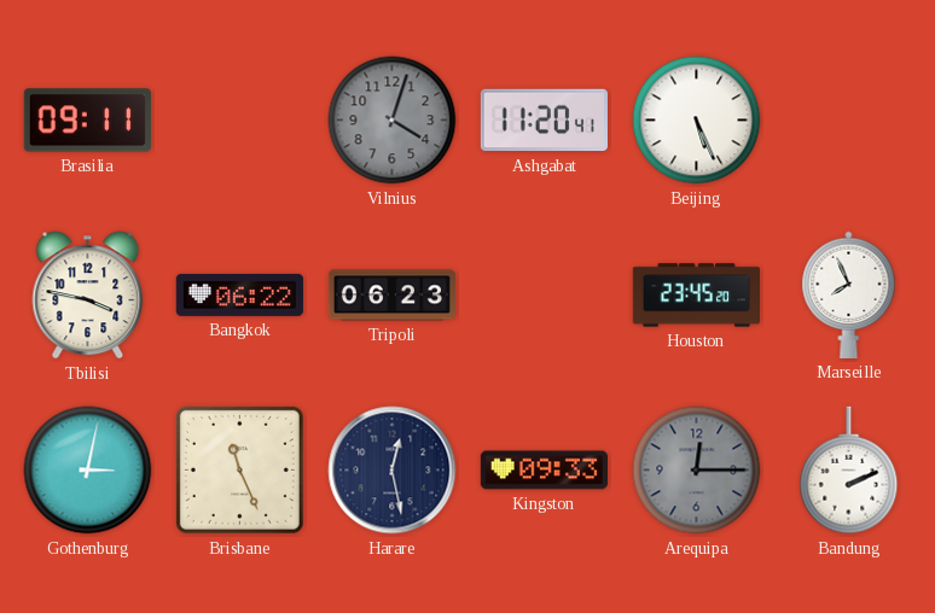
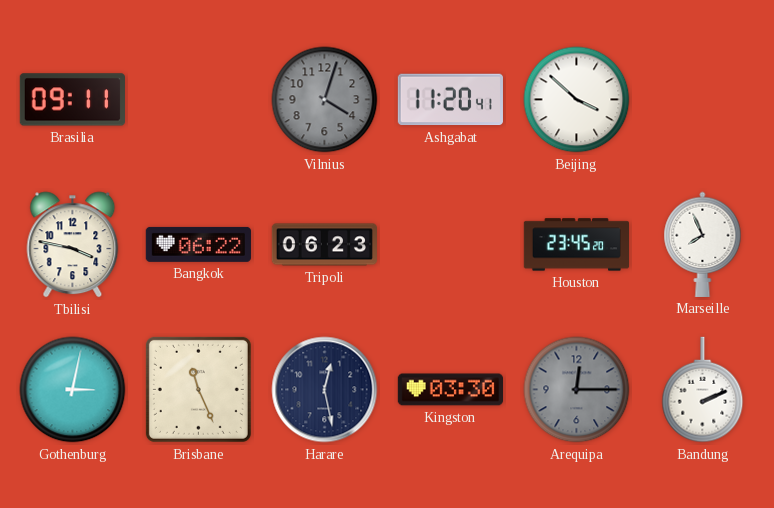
Beijing: 5:26 -> 3:52 (577, 100)
Kingston: 09:33 -> 03:30 (450, 390)
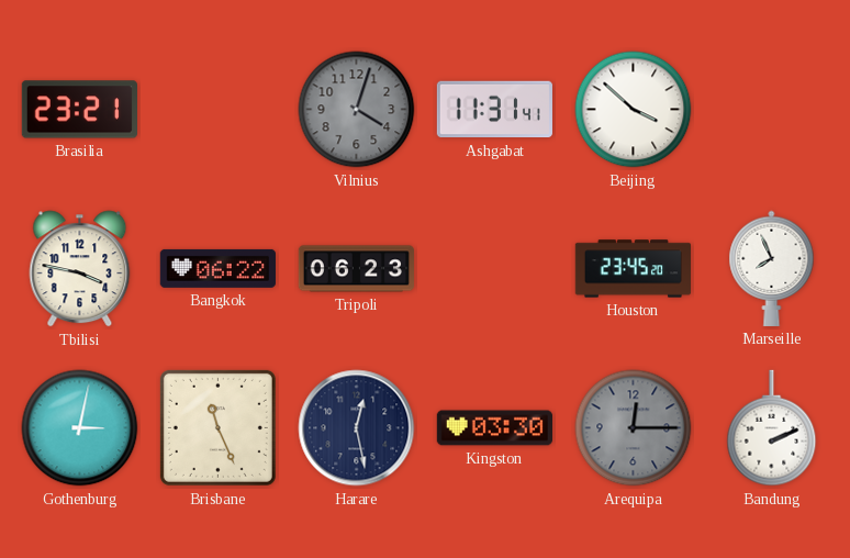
Brasilia: 09:11 -> 23:21 (79, 110)
Ashgabat: 11:20 -> 11:31 (494, 110)
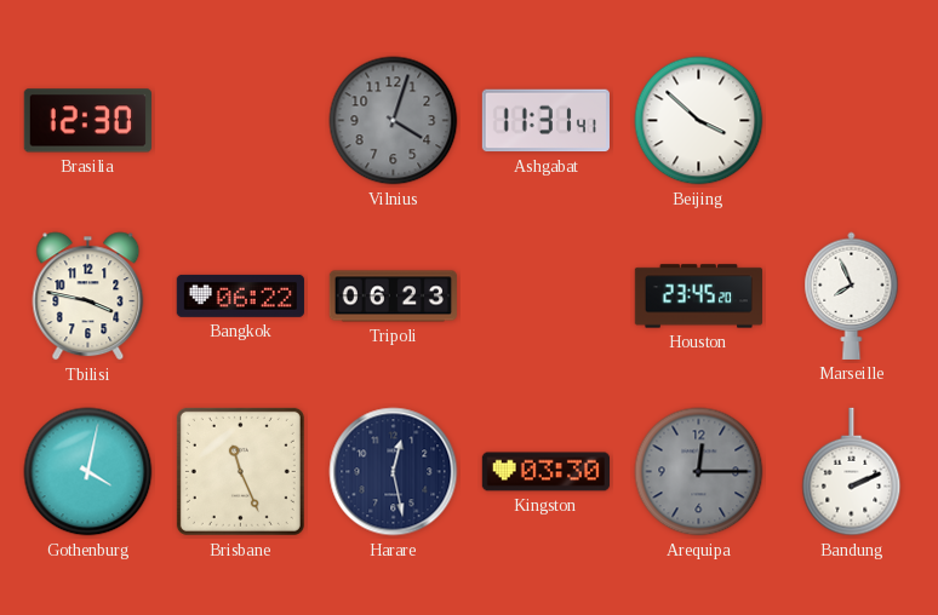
Brasilia: 23:21 -> 12:30 (87, 121)
Gothenburg: 3:02 -> 4:02 (88, 472)
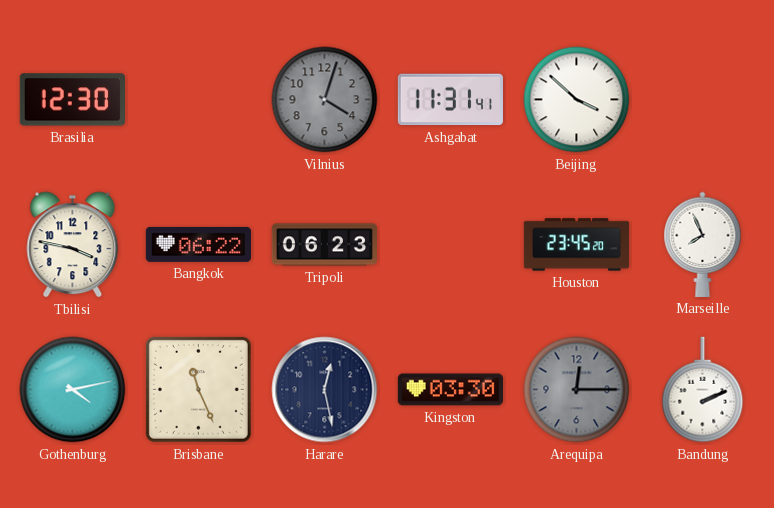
Gothenburg: 4:02 -> 4:13 (73, 390)
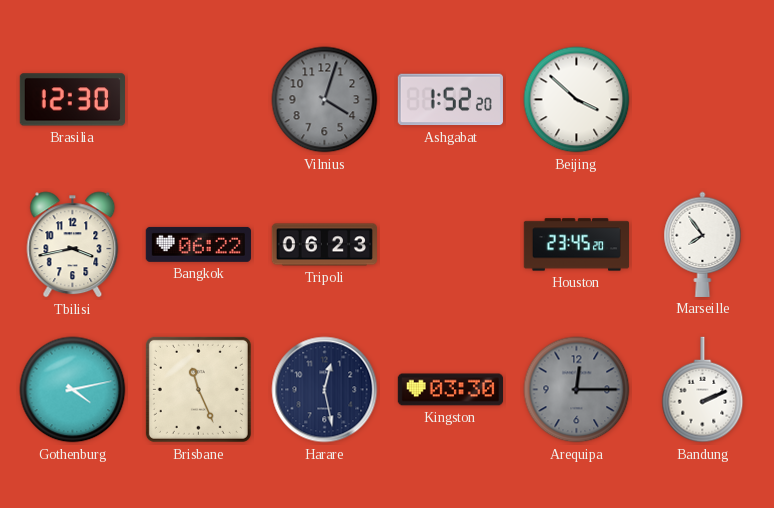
Ashgabat: 11:31 -> 1:52 (450, 100)
Tbilisi: 3:47 -> 3:43 (73, 245)
Marseille: 7:56 -> 7:54 (703, 244)
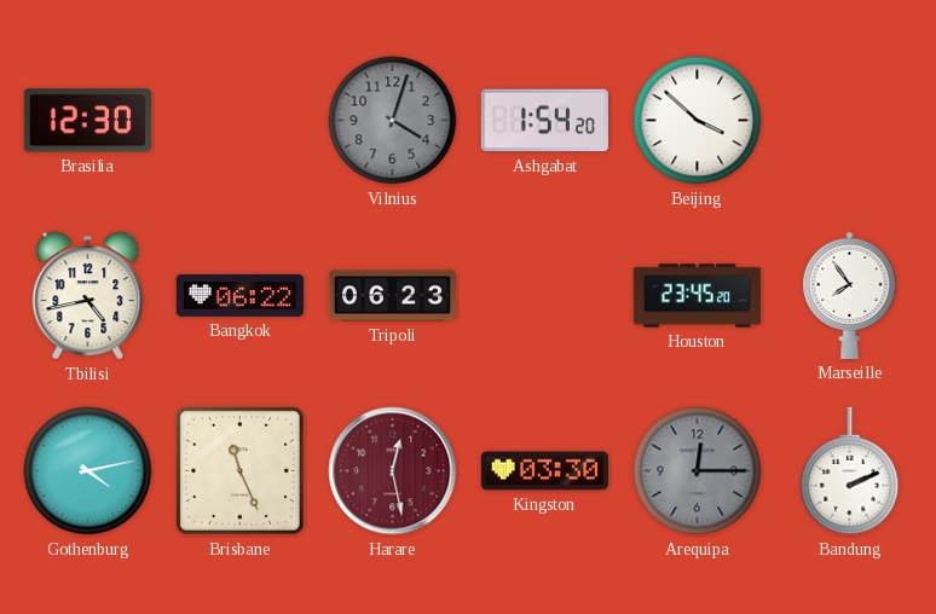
Ashgabat: 1:52 -> 1:54 (544, 121)
Tbilisi: 3:43 -> 4:43 (88, 296)
Harare dial: navy -> burgundy (393, 471)
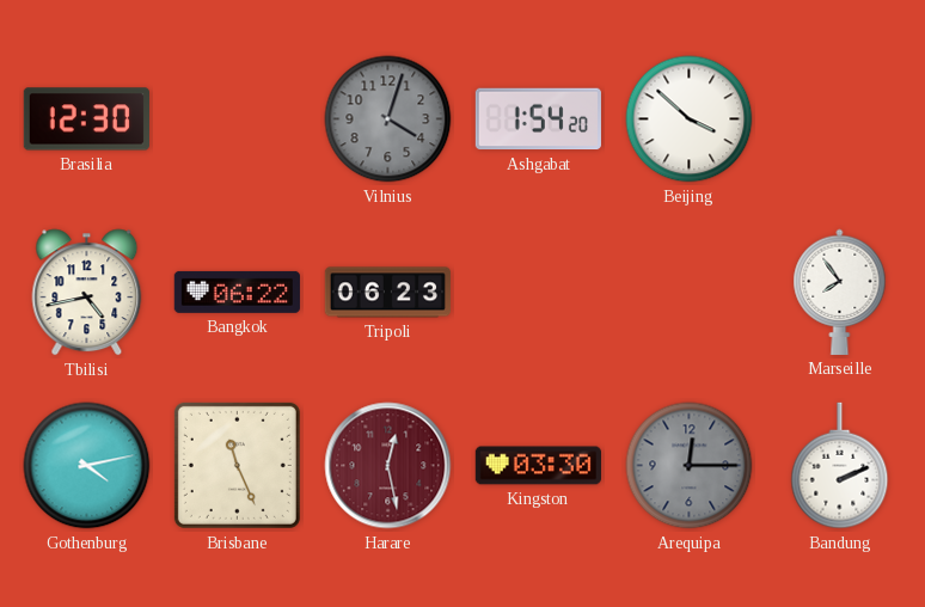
Houston: 23:45 -> none (697, 296)
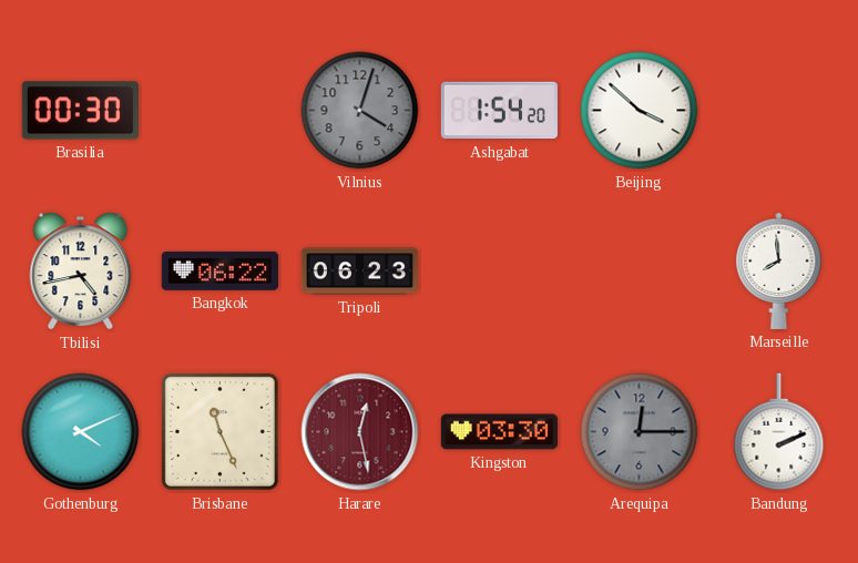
Brasilia: 12:30 -> 00:30 (80, 111)
Marseille: 7:54 -> 7:59 (779, 270)
Gothenburg: 4:13 -> 4:11 (81, 432)
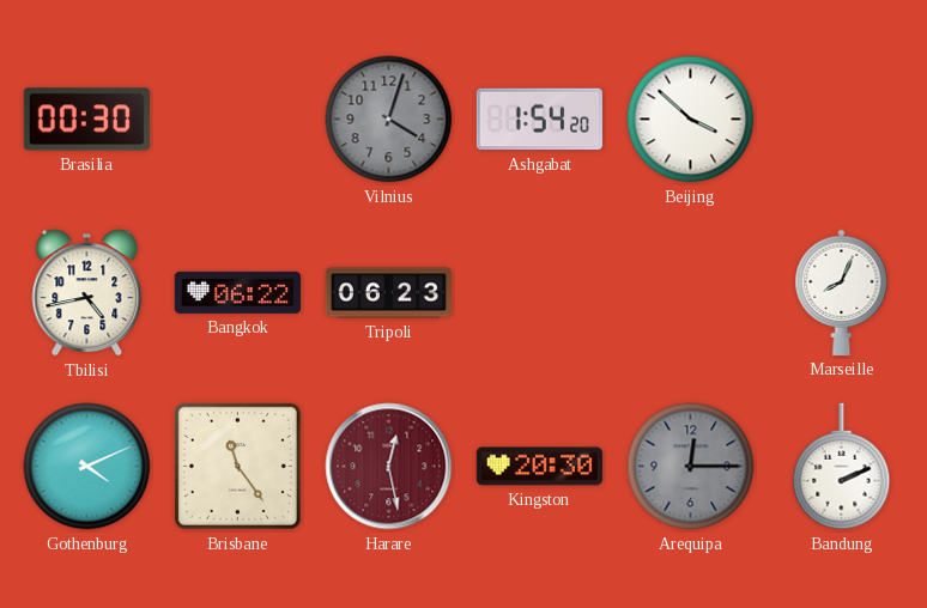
Marseille: 7:59 -> 8:04 (842, 292)
Brisbane: 11:26 -> 11:24 (237, 466)
Kingston: 03:30 -> 20:30 (539, 467)
